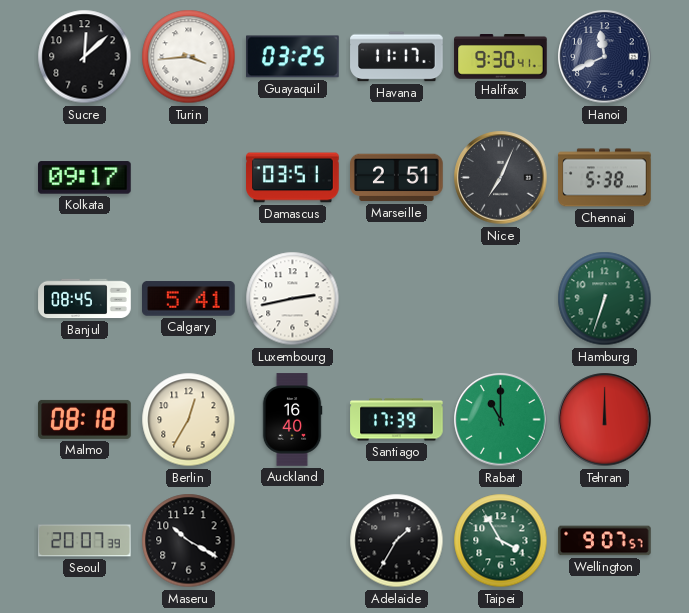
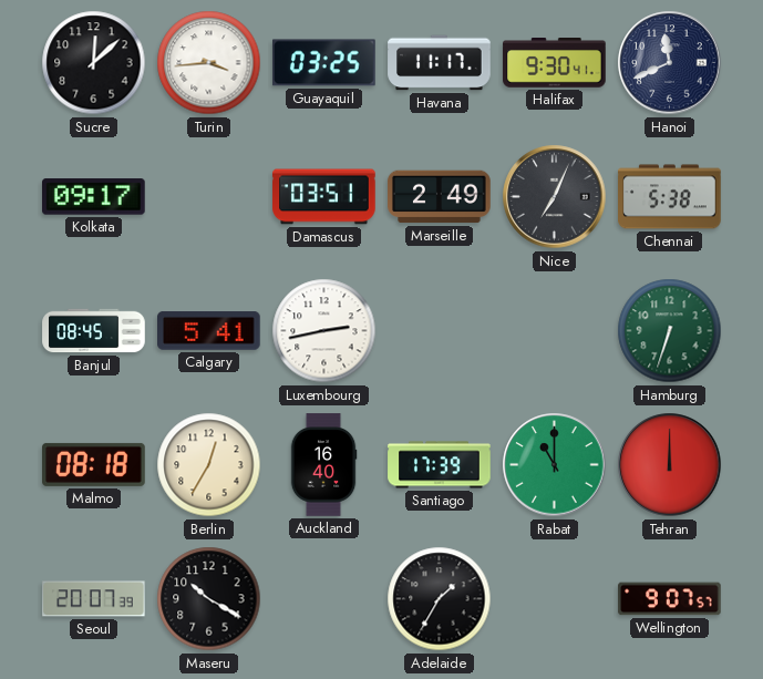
Marseille: 2:51 -> 2:49 (440, 197)
Taipei: 3:55 -> none (501, 541)
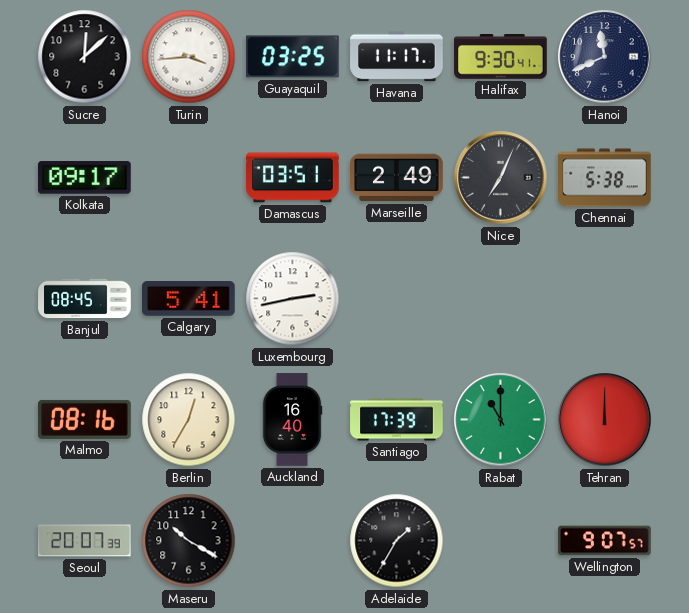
Hamburg: 6:33 -> none (670, 331)
Malmo: 08:18 -> 08:16 (85, 419)
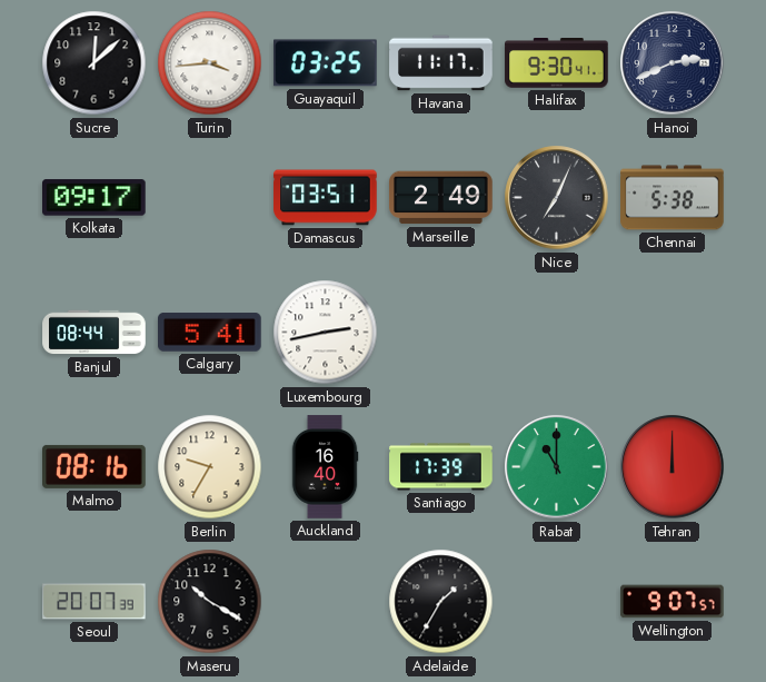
Hanoi: 11:41 -> 2:41 (673, 63)
Banjul: 08:45 -> 08:44 (94, 333)
Berlin: 12:35 -> 9:35 (210, 467)
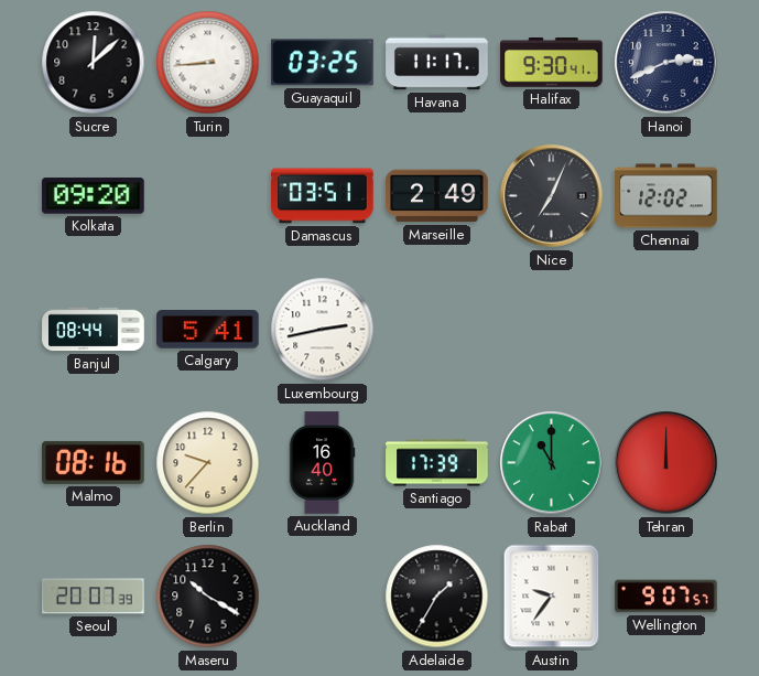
Turin: 3:44 -> 8:44 (208, 63)
Kolkata: 09:17 -> 09:20 (94, 196)
Chennai: 5:38 -> 12:02 (666, 196)
Berlin: 9:35 -> 9:37 (208, 463)
Austin: none -> 9:36 (552, 597)
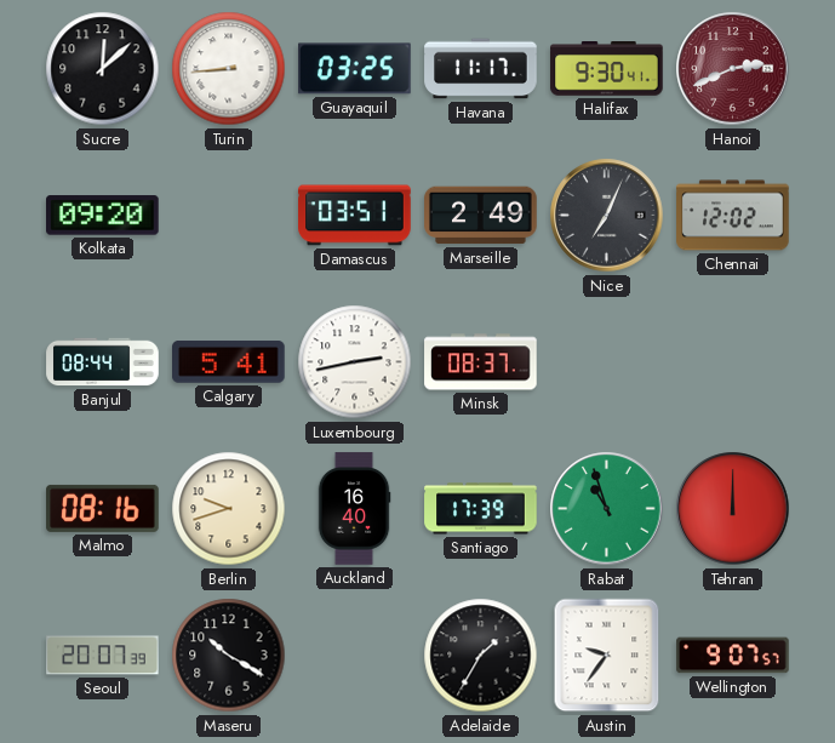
Hanoi dial: navy -> burgundy (733, 69)
Minsk: none -> 08:37 (481, 362)
Berlin: 9:37 -> 9:42 (229, 509)
Rabat: 11:00 -> 10:57 (607, 509)
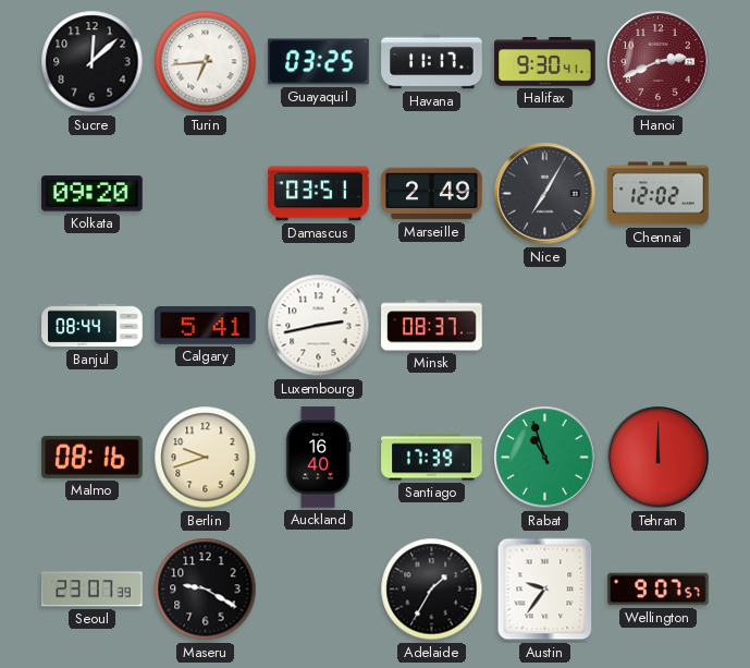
Turin: 8:44 -> 6:44 (206, 62)
Nice: 7:04 -> 7:05 (545, 194)
Seoul: 20:07 -> 23:07 (93, 590)
Maseru: 10:20 -> 9:20 (206, 590)
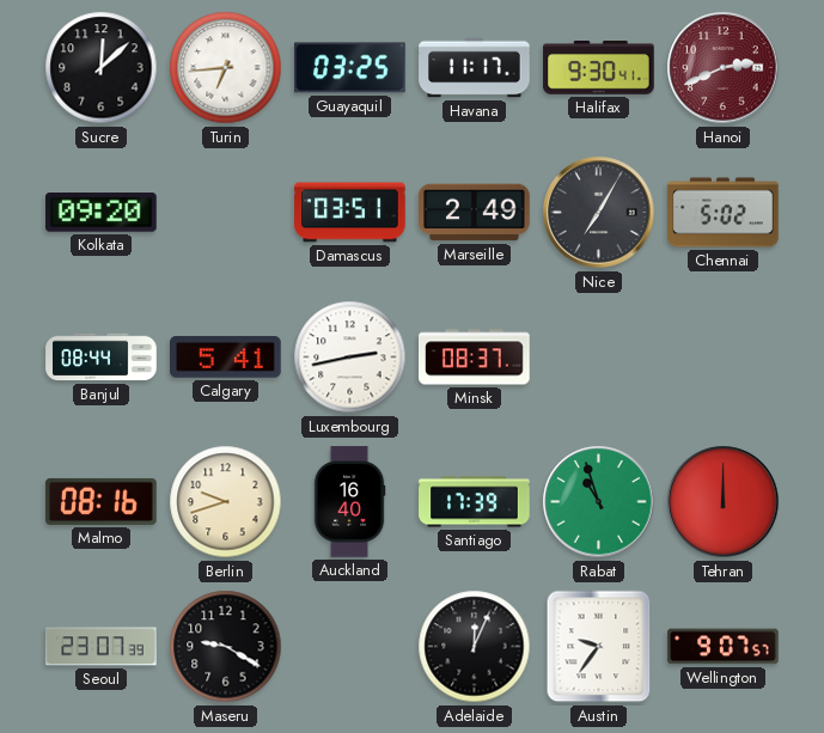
Chennai: 12:02 -> 5:02 (724, 213)
Adelaide: 1:35 -> 12:04 (475, 647)
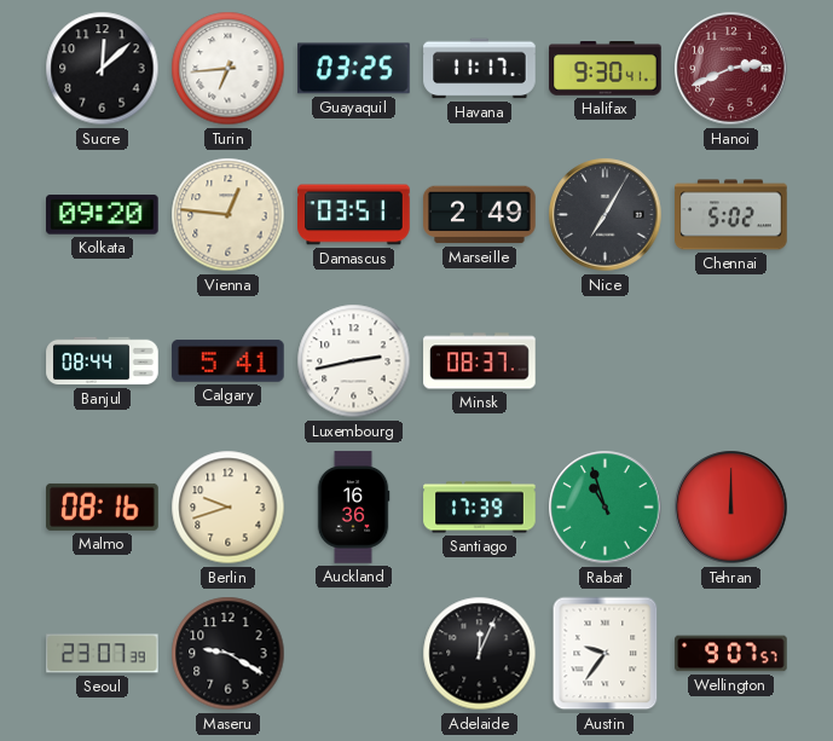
Vienna: none -> 12:46 (229, 215)
Auckland: 16:40 -> 16:36 (353, 508)
